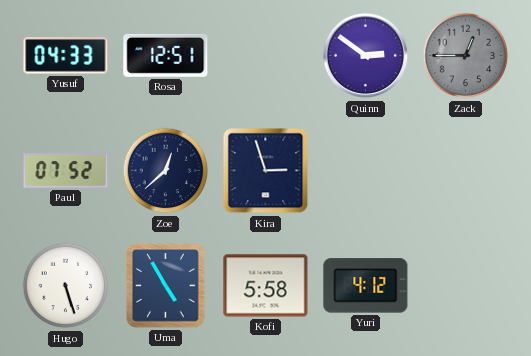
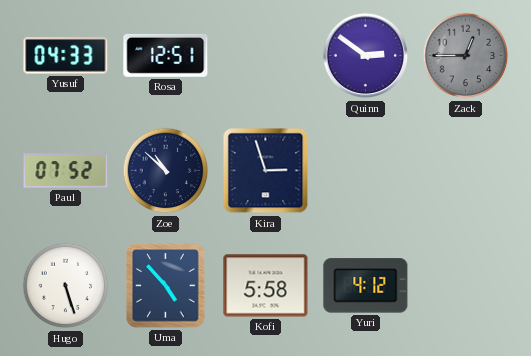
Zoe: 12:38 -> 10:52 (166, 171)
Uma: 4:55 -> 4:53 (166, 286)
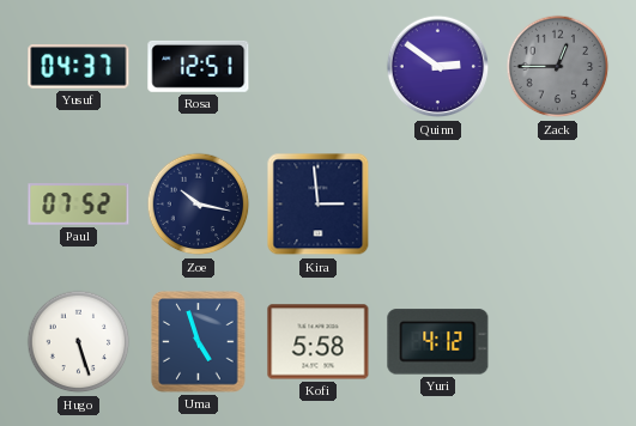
Yusuf: 04:33 -> 04:37 (79, 67)
Zoe: 10:52 -> 10:17 (199, 205)
Kira: 2:57 -> 2:59 (319, 205)
Uma: 4:53 -> 4:57 (199, 342)
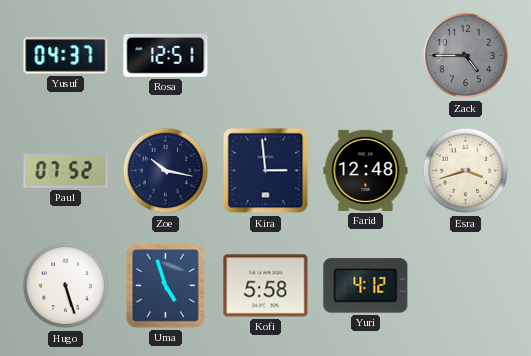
Quinn: 2:51 -> none (438, 67)
Zack: 12:45 -> 4:45 (466, 56)
Farid: none -> 12:48 (366, 170)
Esra: none -> 3:42 (466, 171)
